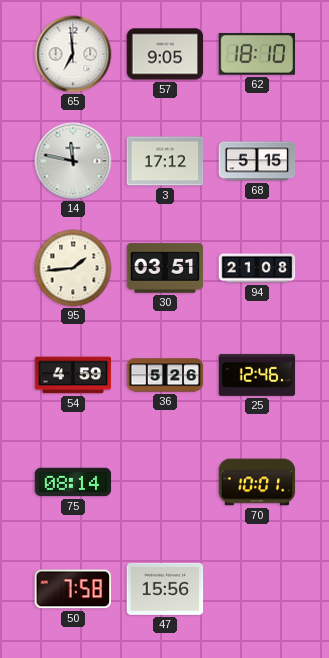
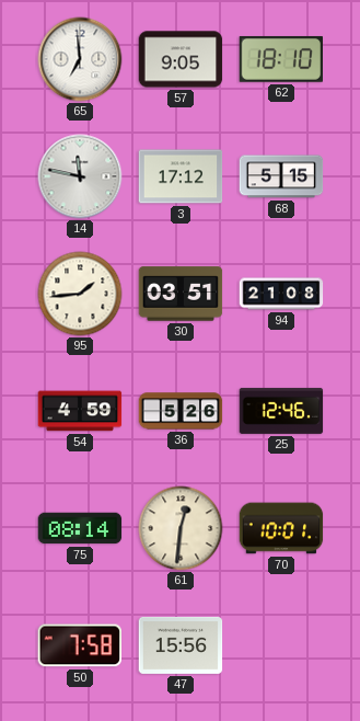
61: none -> 12:31 (181, 528)
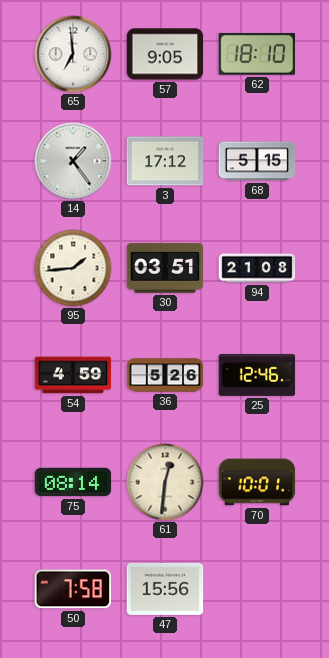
14: 11:47 -> 1:24 (73, 161)
